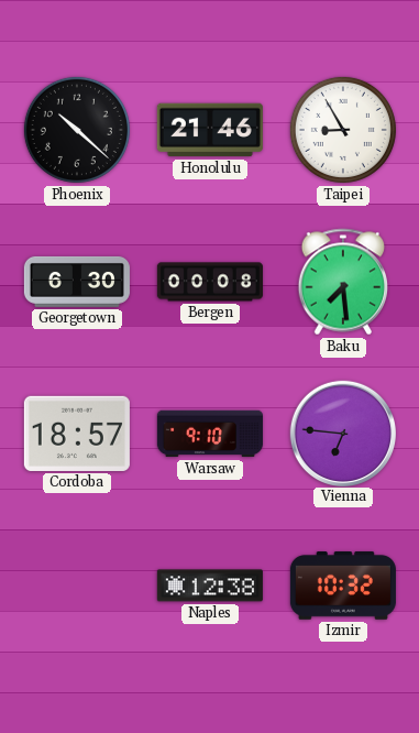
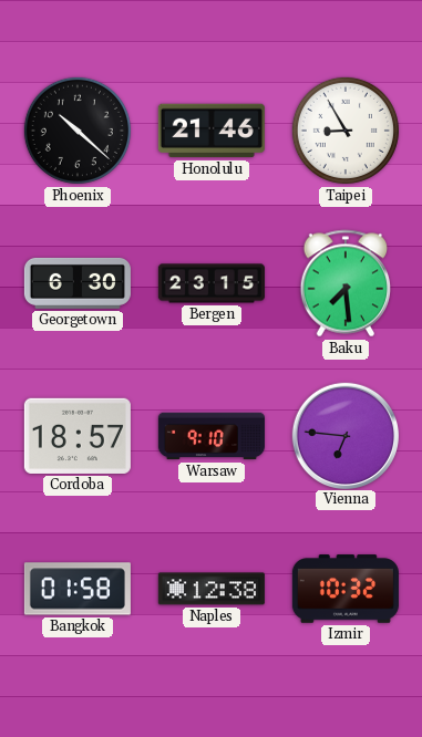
Bergen: 00:08 -> 23:15 (212, 283)
Bangkok: none -> 01:58 (78, 589)
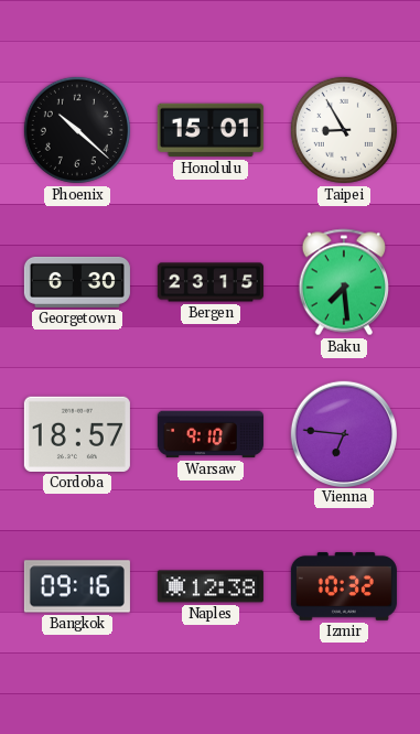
Honolulu: 21:46 -> 15:01 (211, 130)
Bangkok: 01:58 -> 09:16 (77, 586)
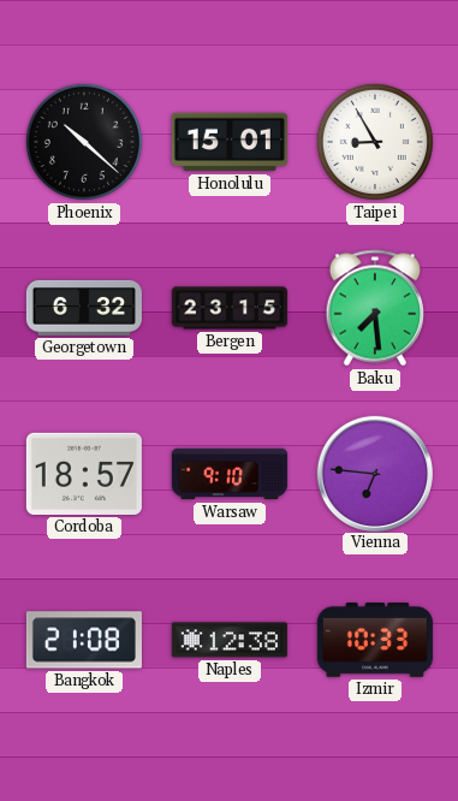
Georgetown: 6:30 -> 6:32 (84, 308)
Bangkok: 09:16 -> 21:08 (84, 640)
Izmir: 10:32 -> 10:33 (375, 640)
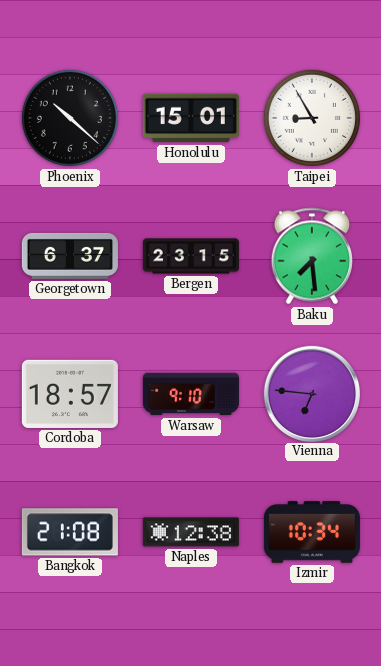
Georgetown: 6:32 -> 6:37 (70, 256)
Izmir: 10:33 -> 10:34 (312, 532)
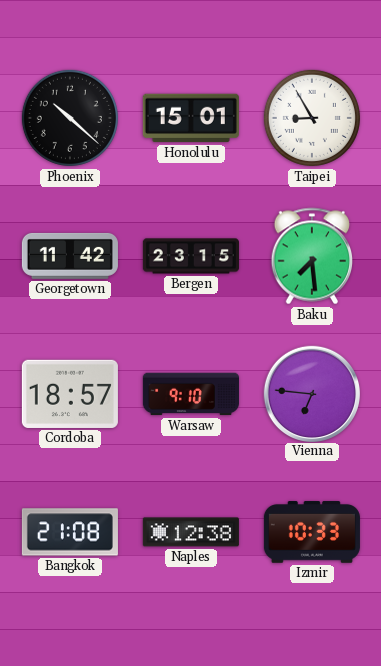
Georgetown: 6:37 -> 11:42 (70, 256)
Izmir: 10:34 -> 10:33 (312, 532)
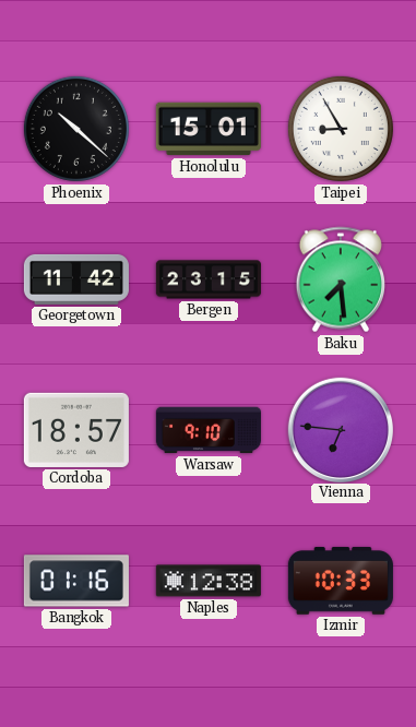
Bangkok: 21:08 -> 01:16 (76, 581)
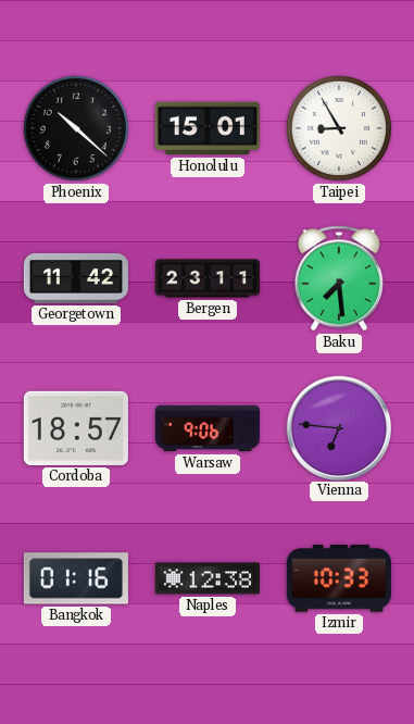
Bergen: 23:15 -> 23:11 (208, 278)
Warsaw: 9:10 -> 9:06 (208, 428)
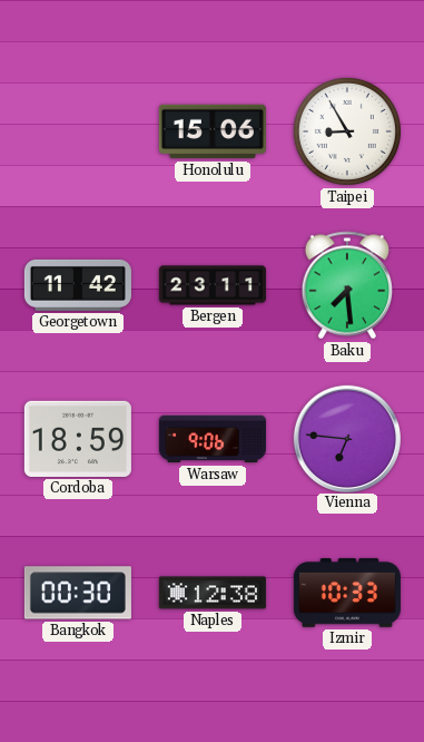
Phoenix: 10:22 -> none (76, 128)
Honolulu: 15:01 -> 15:06 (213, 131)
Cordoba: 18:57 -> 18:59 (78, 439)
Bangkok: 01:16 -> 00:30 (78, 593)
